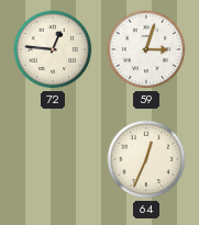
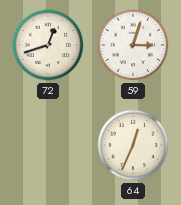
72: 12:46 -> 12:42 (48, 45)
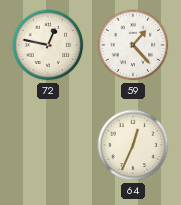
72: 12:42 -> 12:47 (48, 45)
59: 3:03 -> 1:23 (133, 45)
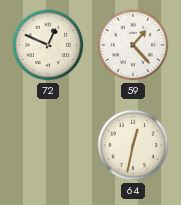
72: 12:47 -> 12:49 (48, 45)
64: 12:34 -> 12:32 (133, 145)
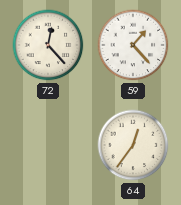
72: 12:49 -> 12:23 (48, 45)
64: 12:32 -> 12:36 (133, 145)
